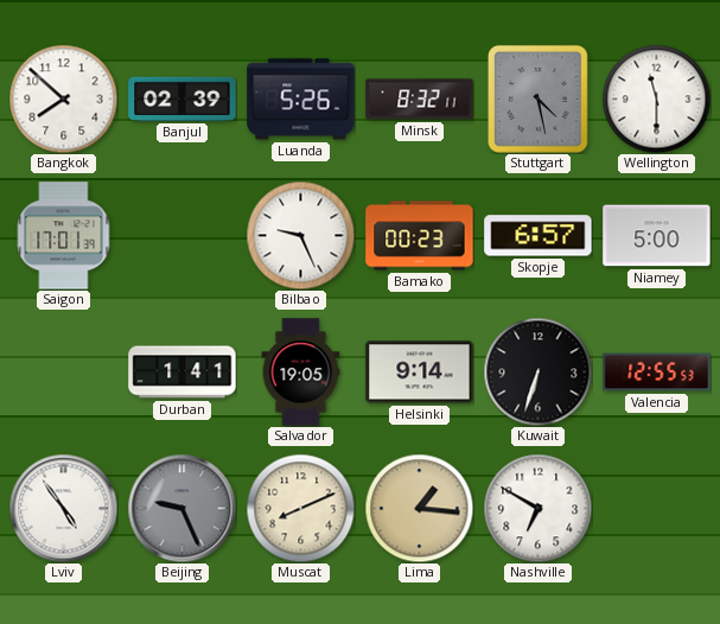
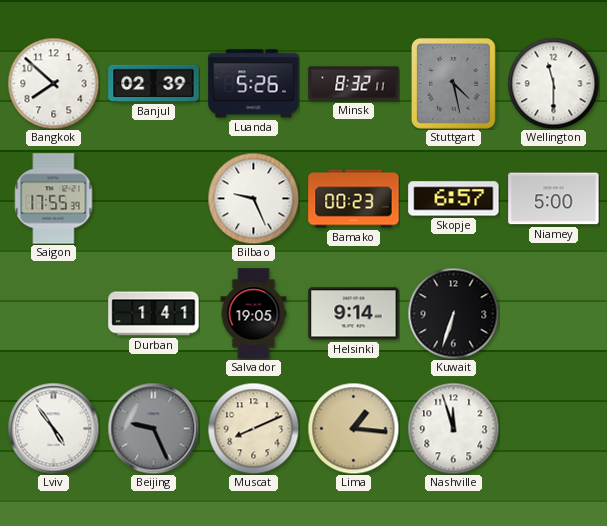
Saigon: 17:01 -> 17:55 (54, 199)
Valencia: 12:55 -> none (657, 373)
Nashville: 6:50 -> 11:57 (453, 428)
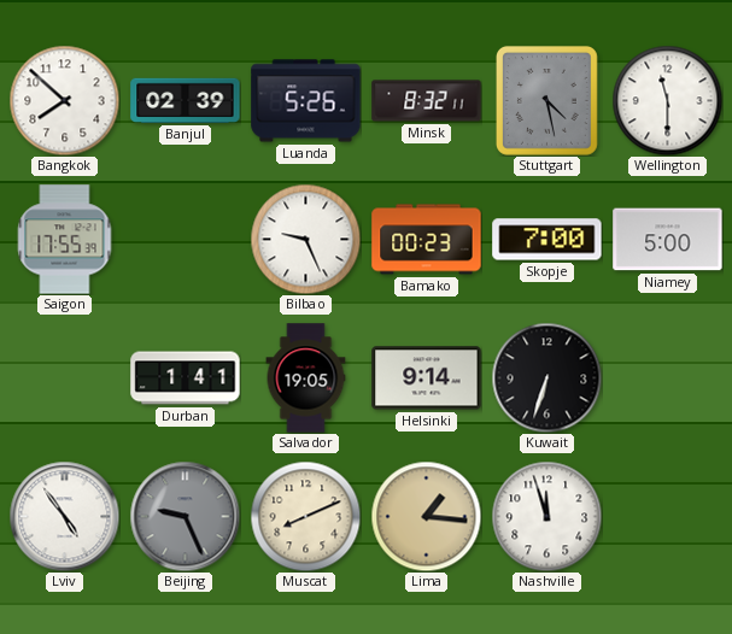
Skopje: 6:57 -> 7:00 (547, 240)
